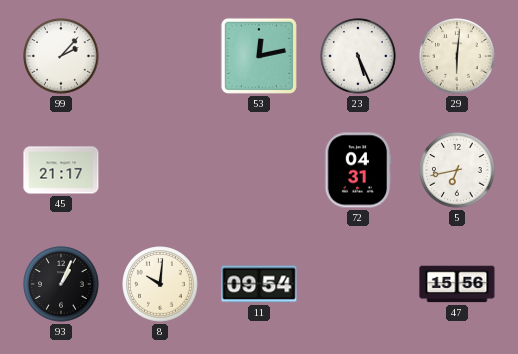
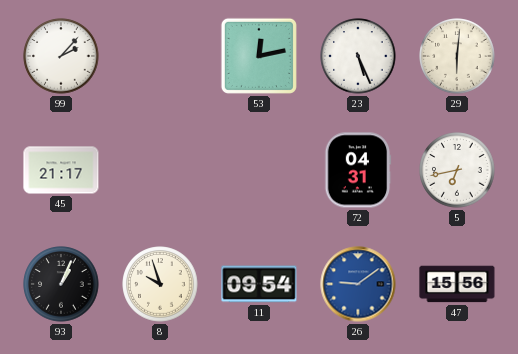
8: 10:01 -> 9:57 (160, 284)
26: none -> 9:09 (358, 284)
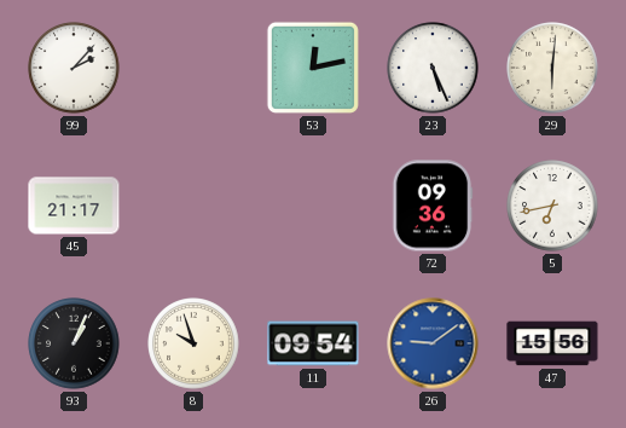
72: 04:31 -> 09:36 (433, 206)
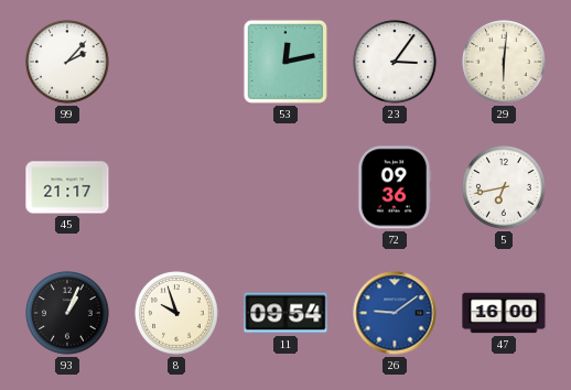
23: 5:26 -> 3:06 (395, 62)
47: 15:56 -> 16:00 (504, 313)
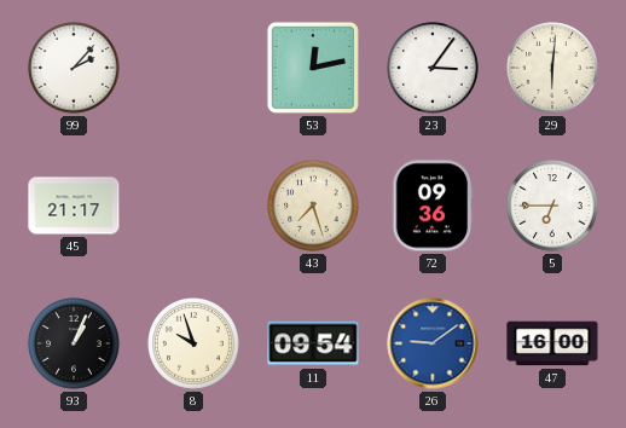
43: none -> 7:27 (313, 206)
5: 6:43 -> 6:45 (552, 206)
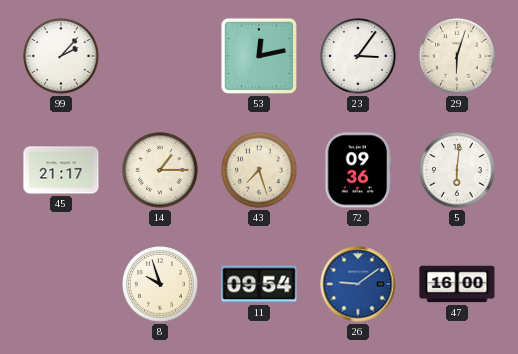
29: 6:01 -> 6:03 (457, 56)
14: none -> 1:15 (160, 170)
5: 6:45 -> 6:01 (457, 170)
93: 1:04 -> none (74, 343)
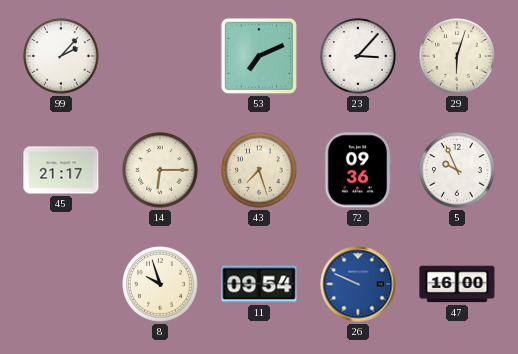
53: 12:13 -> 7:11 (259, 56)
23: 3:06 -> 3:07 (358, 56)
14: 1:15 -> 6:15 (160, 170)
5: 6:01 -> 9:56 (457, 170)
26: 9:09 -> 9:49 (358, 284)
